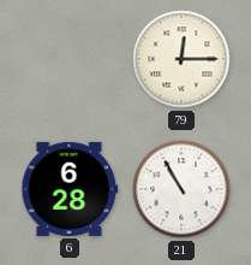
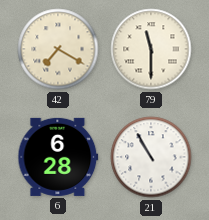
42: none -> 7:20 (58, 49)
79: 12:15 -> 11:30 (151, 49)
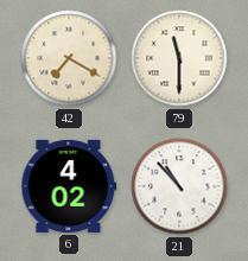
6: 6:28 -> 4:02 (69, 186)
21: 10:55 -> 10:53 (179, 186)
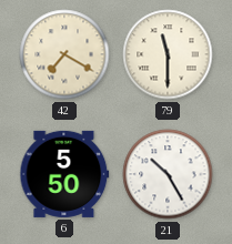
6: 4:02 -> 5:50 (64, 174)
21: 10:53 -> 10:25 (168, 174)
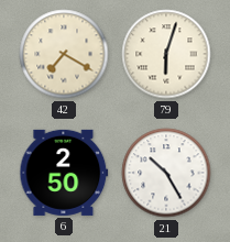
79: 11:30 -> 6:03 (166, 54)
6: 5:50 -> 2:50 (64, 173)
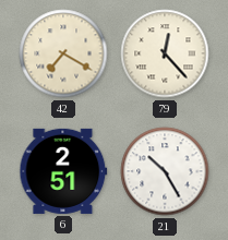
79: 6:03 -> 12:23 (165, 53)
6: 2:50 -> 2:51 (63, 171)
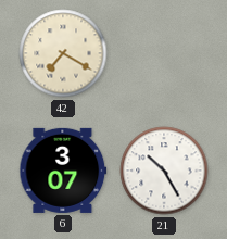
79: 12:23 -> none (165, 53)
6: 2:51 -> 3:07 (63, 171)
